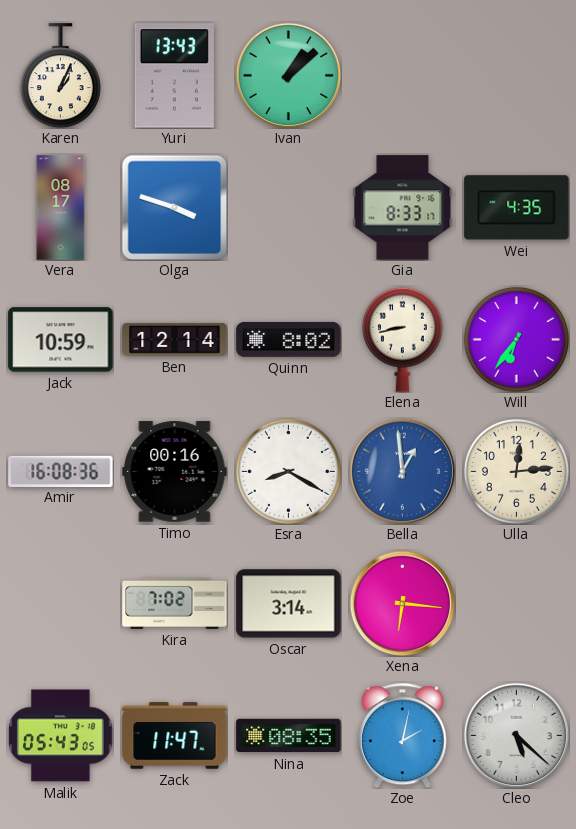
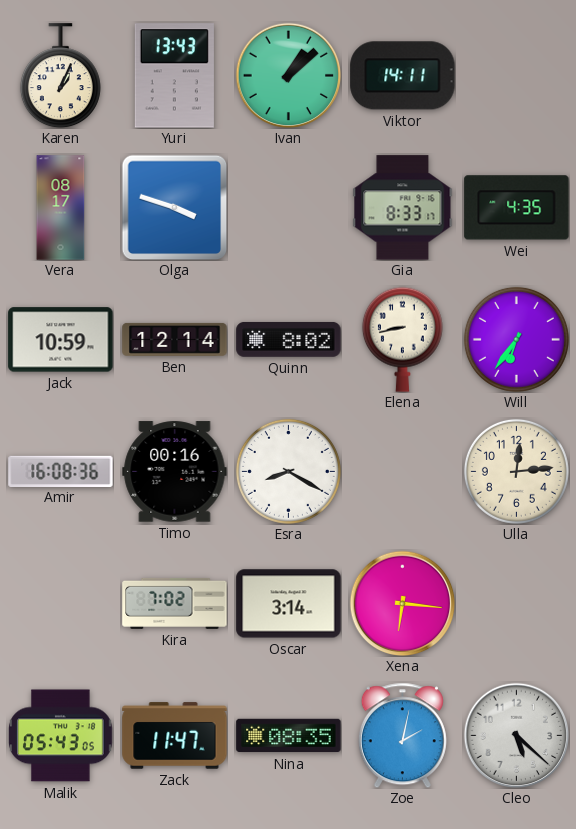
Viktor: none -> 14:11 (403, 76)
Bella: 12:59 -> none (402, 471)
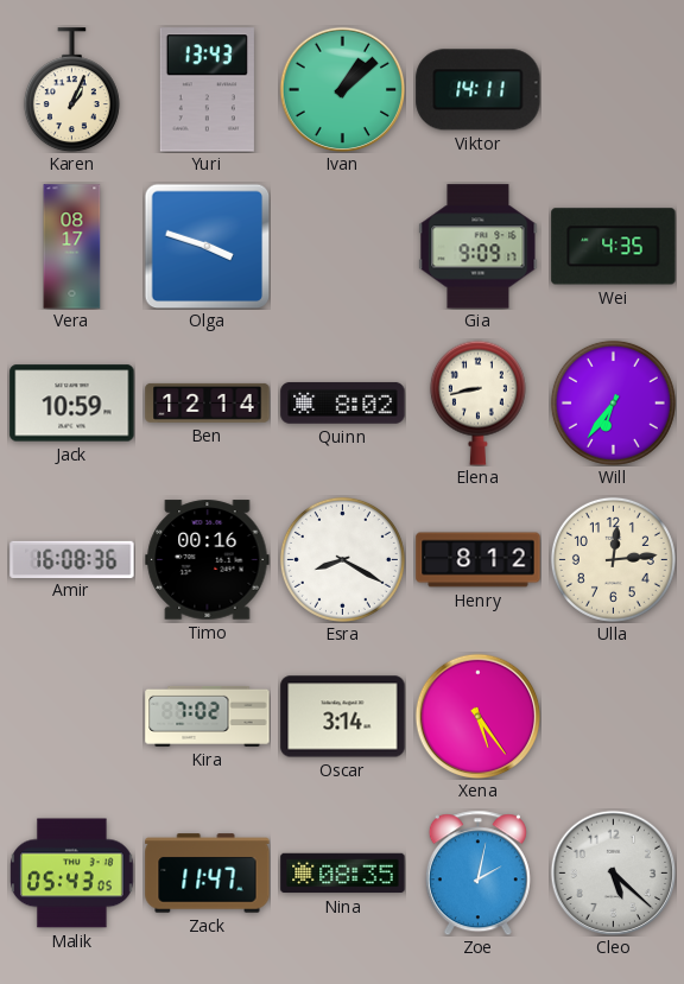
Gia: 8:33 -> 9:09 (479, 247)
Henry: none -> 8:12 (479, 560)
Xena: 6:16 -> 5:24 (477, 716)
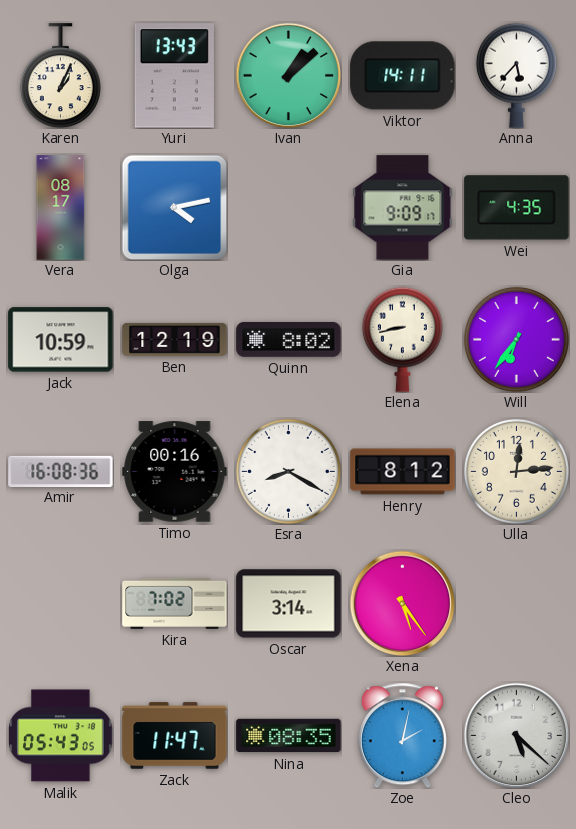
Anna: none -> 5:37 (516, 75)
Olga: 3:48 -> 4:13 (174, 207)
Ben: 12:14 -> 12:19 (175, 339)
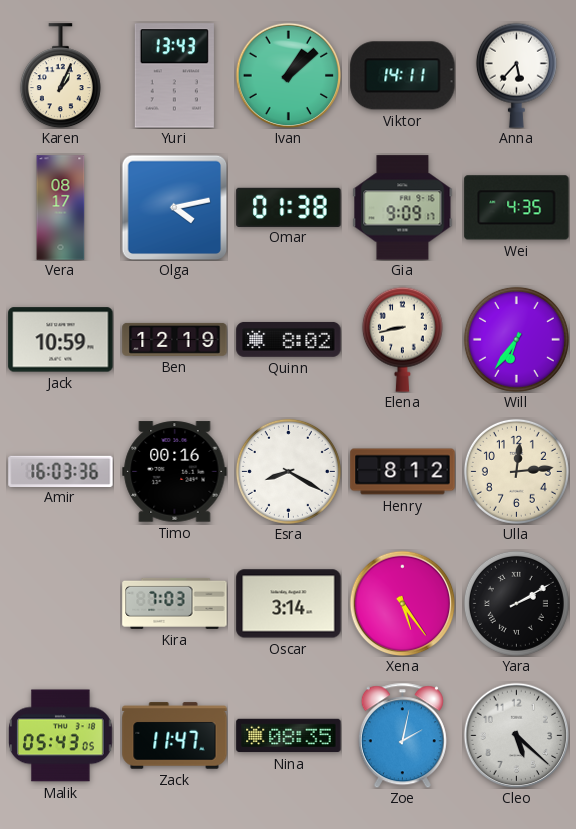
Omar: none -> 01:38 (289, 207)
Amir: 16:08 -> 16:03 (61, 471)
Kira: 7:02 -> 7:03 (175, 603)
Yara: none -> 2:10 (516, 603)
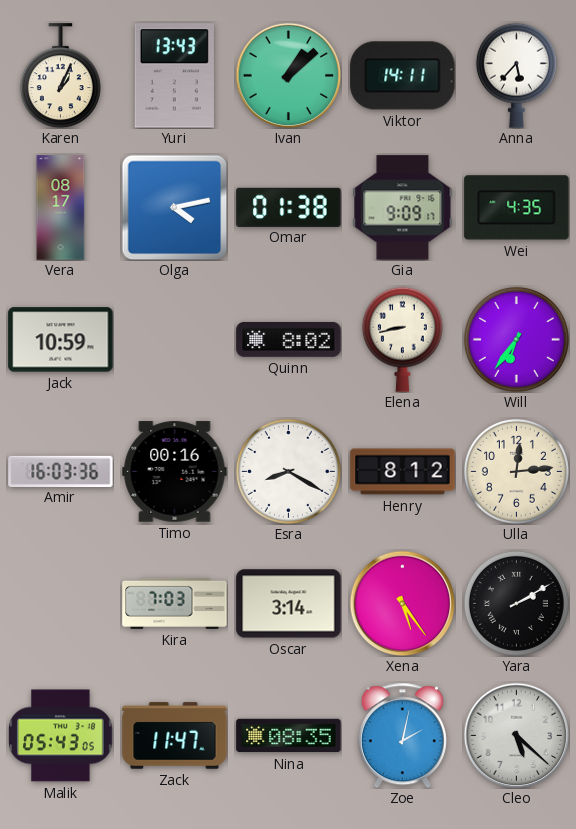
Ben: 12:19 -> none (175, 339)
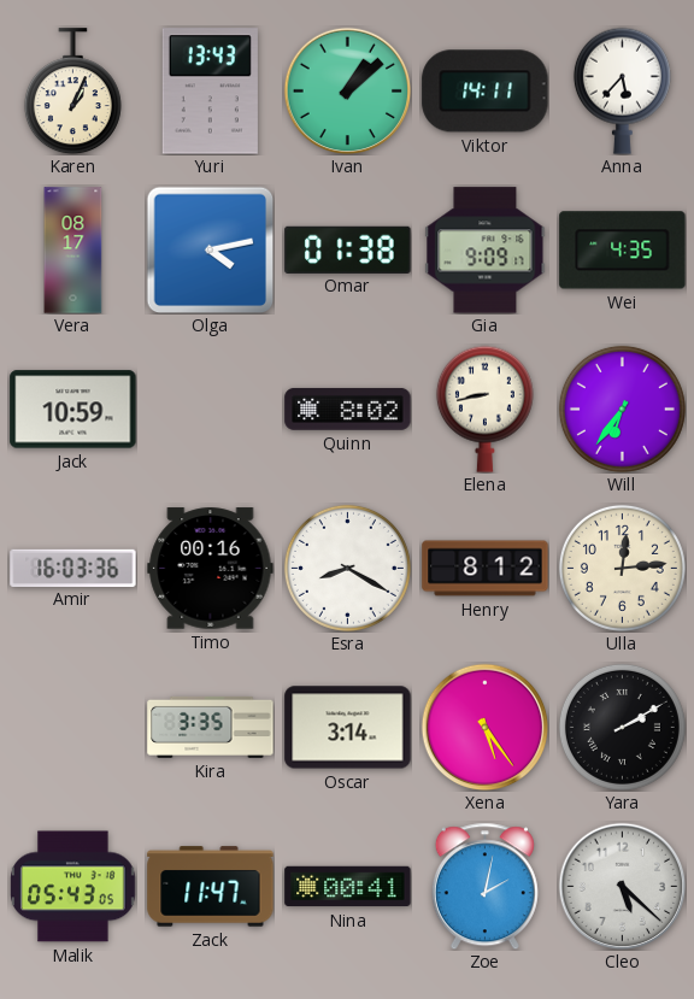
Kira: 7:03 -> 3:35 (211, 727)
Nina: 08:35 -> 00:41 (348, 887)
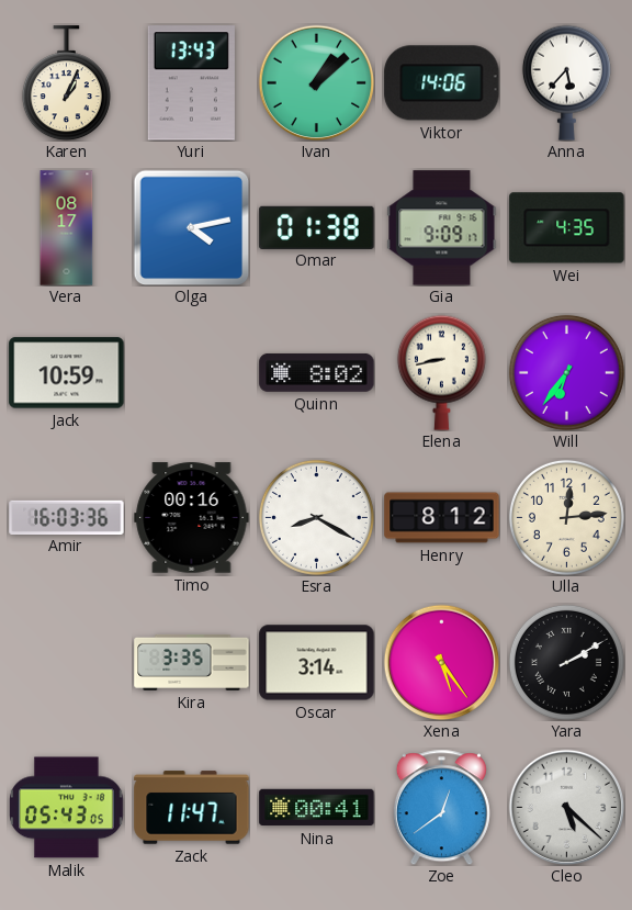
Viktor: 14:11 -> 14:06 (442, 83)
Zoe: 2:02 -> 12:39 (441, 807)
